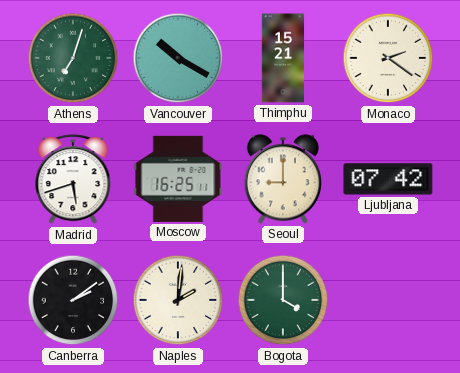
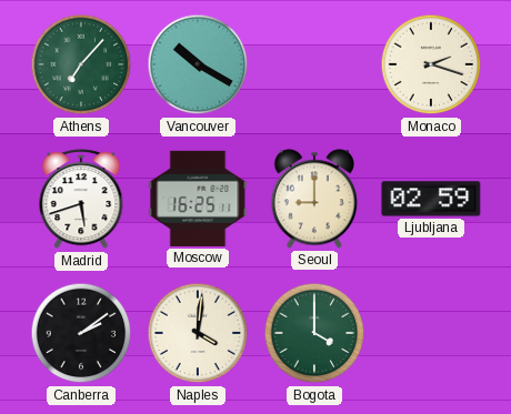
Athens: 7:03 -> 7:07 (81, 64)
Thimphu: 15:21 -> none (283, 58)
Monaco: 2:21 -> 2:18 (431, 64)
Ljubljana: 07:42 -> 02:59 (431, 199)
Naples: 2:01 -> 4:01 (198, 333)
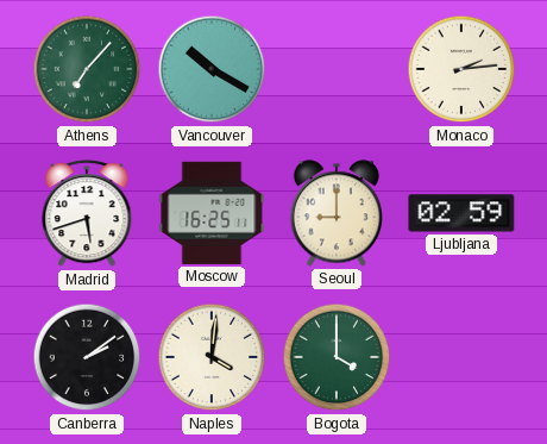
Monaco: 2:18 -> 2:14 (461, 69)
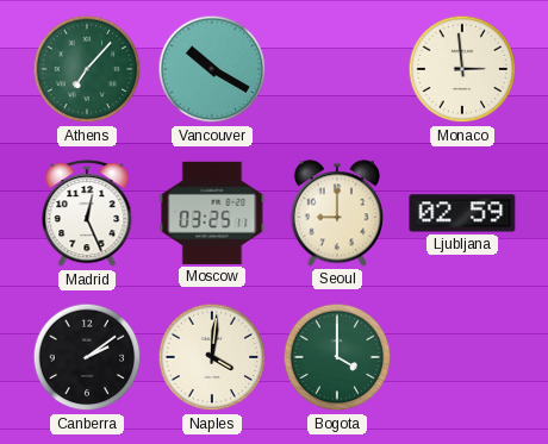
Monaco: 2:14 -> 2:59 (462, 69)
Madrid: 5:42 -> 12:26 (87, 214)
Moscow: 16:25 -> 03:25 (212, 213)
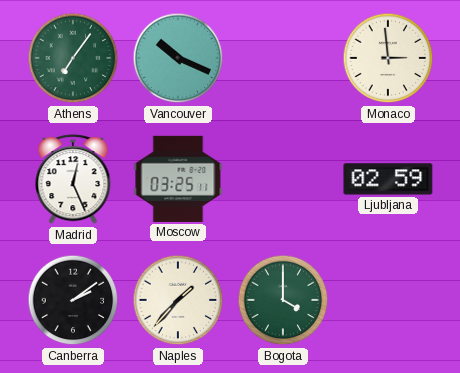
Athens: 7:07 -> 7:06 (73, 58)
Vancouver: 10:20 -> 10:19 (178, 58)
Seoul: 9:00 -> none (336, 213)
Naples: 4:01 -> 1:37 (178, 300)
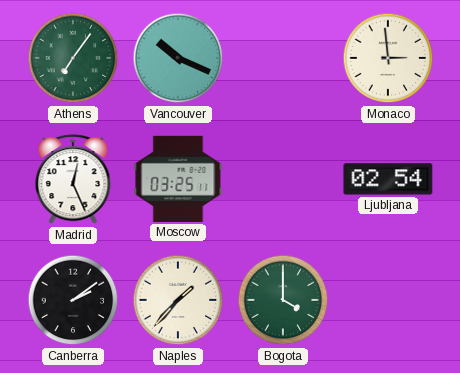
Ljubljana: 02:59 -> 02:54 (388, 179)
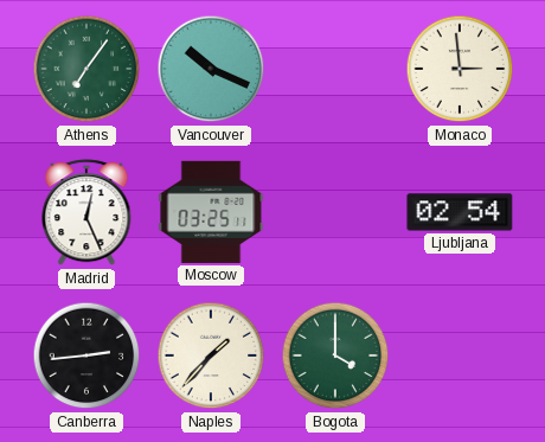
Canberra: 2:09 -> 2:44 (86, 355)
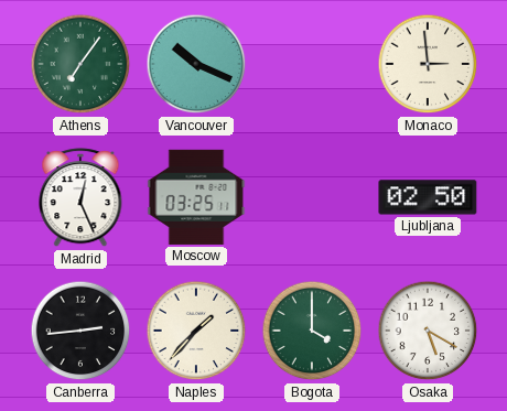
Ljubljana: 02:54 -> 02:50 (428, 197)
Osaka: none -> 5:20 (428, 331)
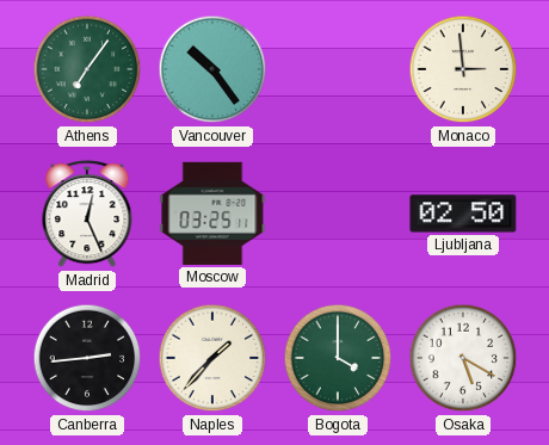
Vancouver: 10:19 -> 10:24 (212, 69)
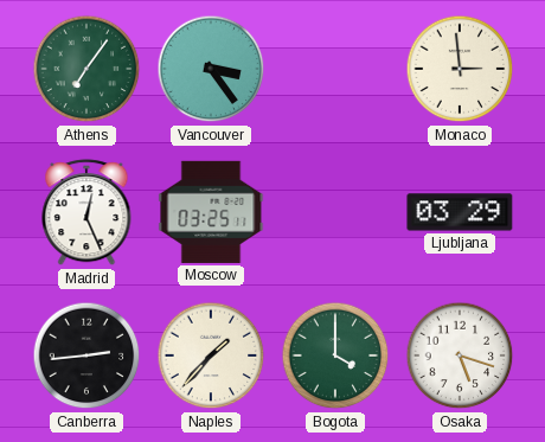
Vancouver: 10:24 -> 3:24 (211, 69)
Ljubljana: 02:50 -> 03:29 (460, 212)
Osaka: 5:20 -> 5:18 (460, 355)
